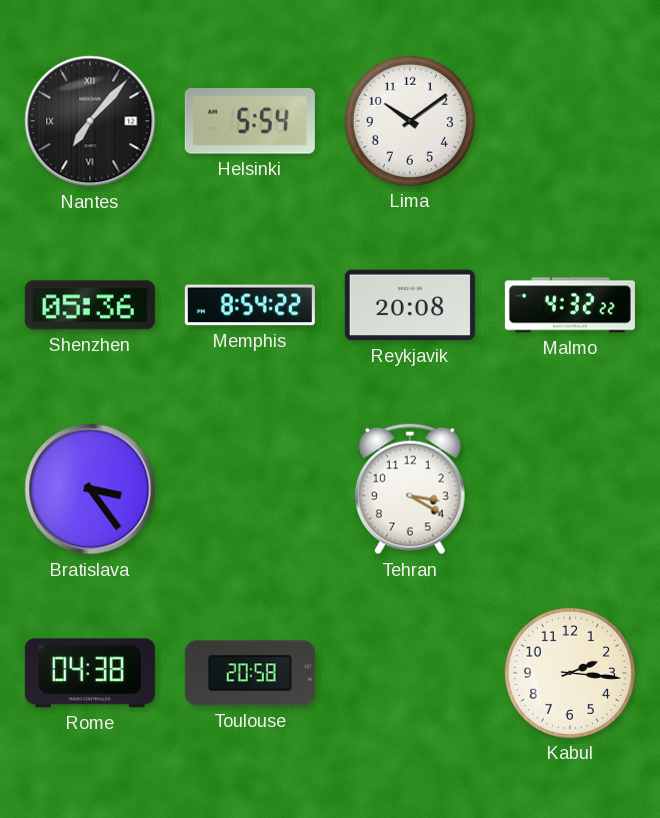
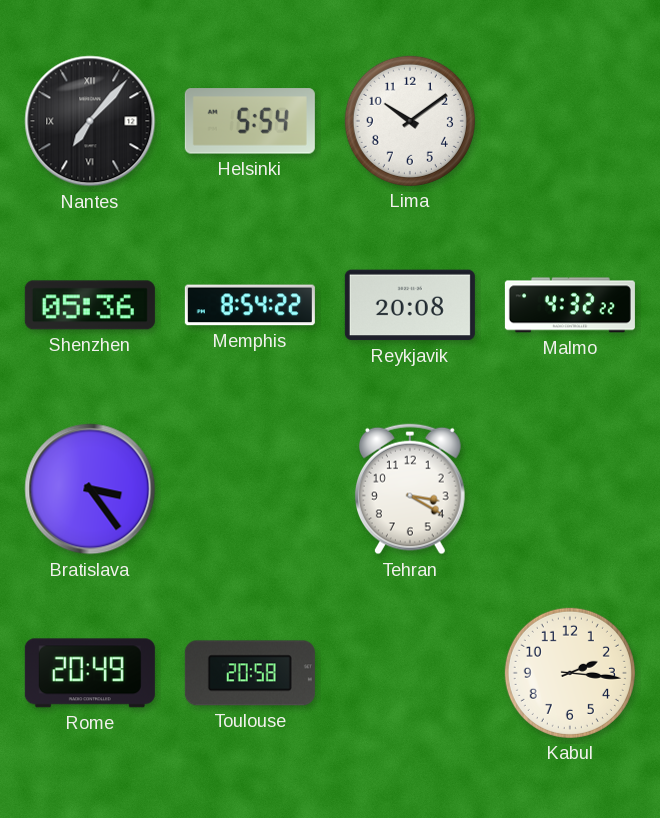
Rome: 04:38 -> 20:49 (90, 673)
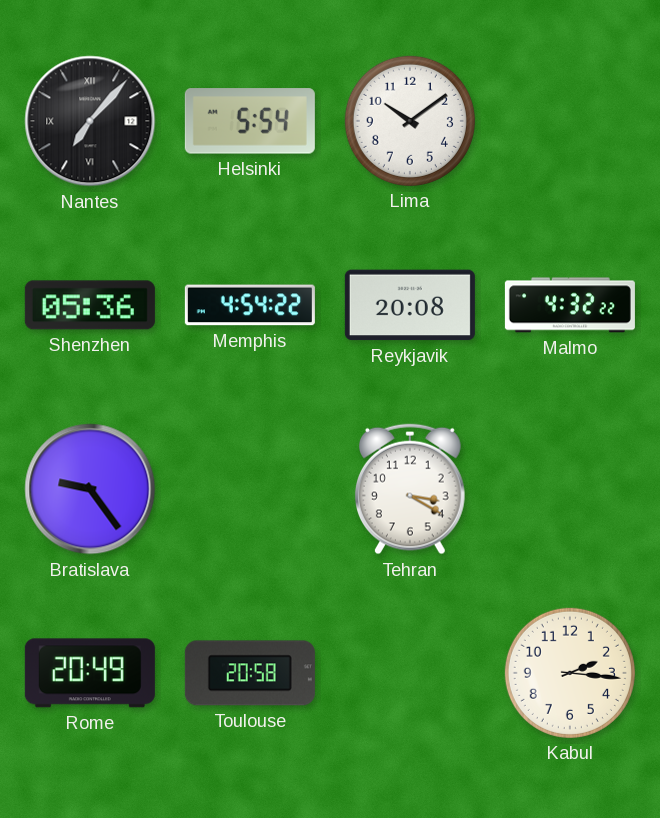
Memphis: 8:54 -> 4:54 (250, 305)
Bratislava: 3:24 -> 9:24 (90, 489)
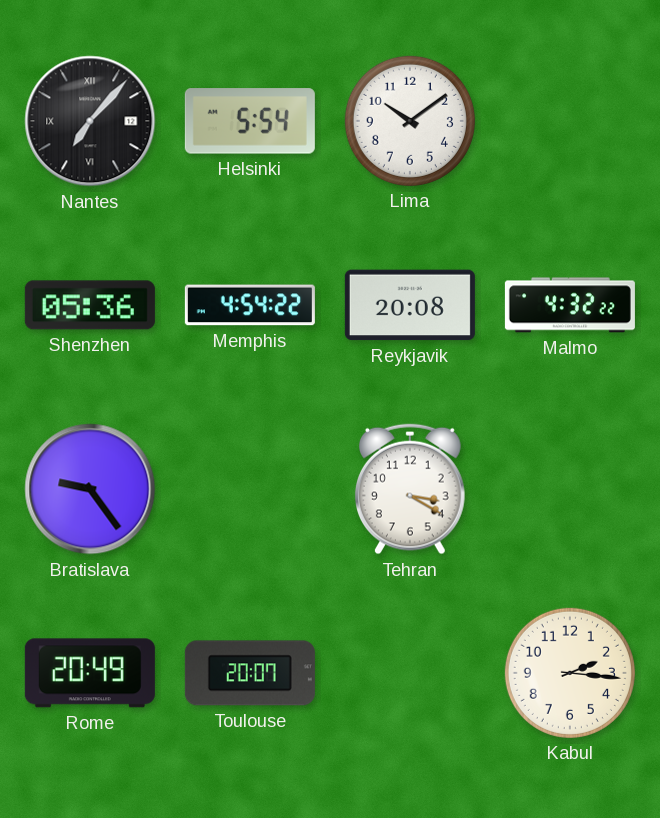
Toulouse: 20:58 -> 20:07 (250, 673)
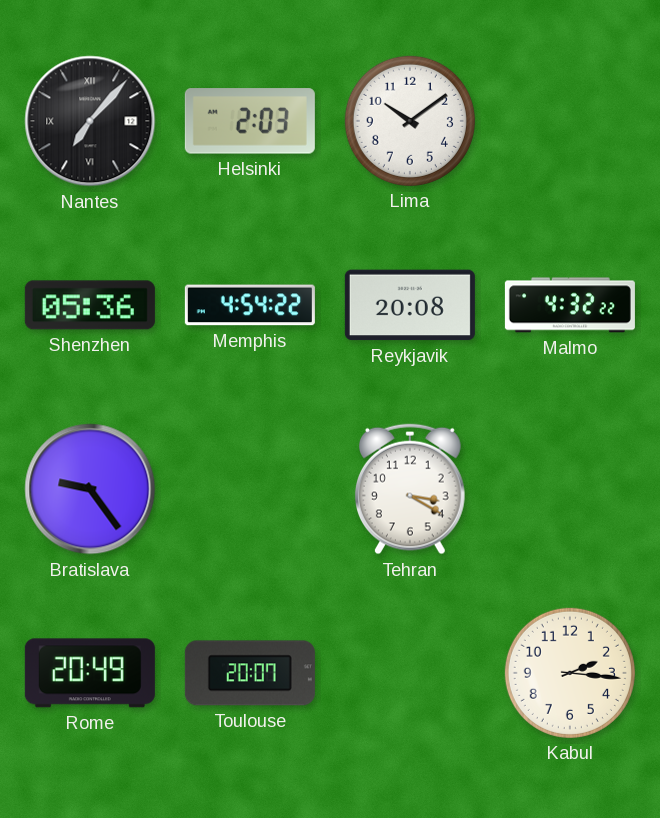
Helsinki: 5:54 -> 2:03 (250, 121)
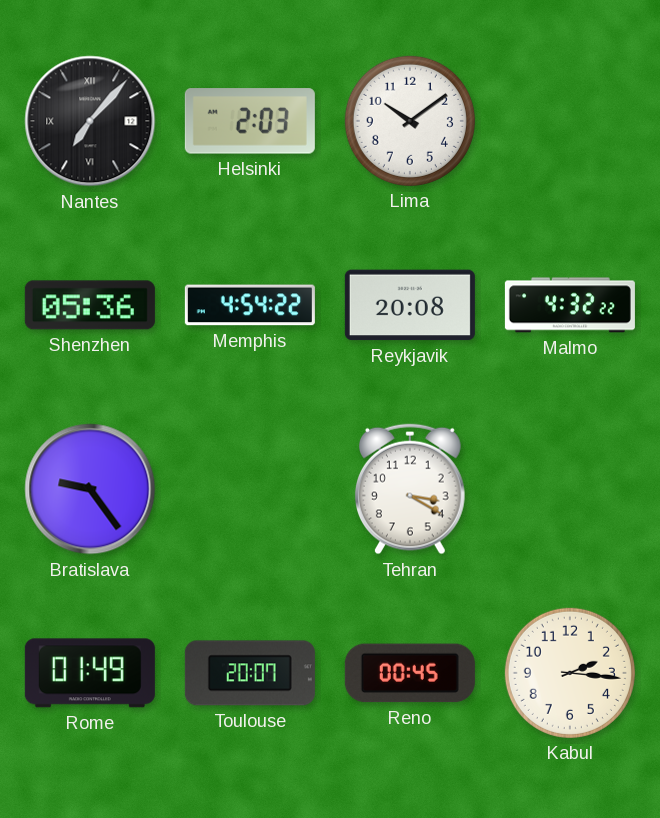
Rome: 20:49 -> 01:49 (90, 673)
Reno: none -> 00:45 (410, 673)
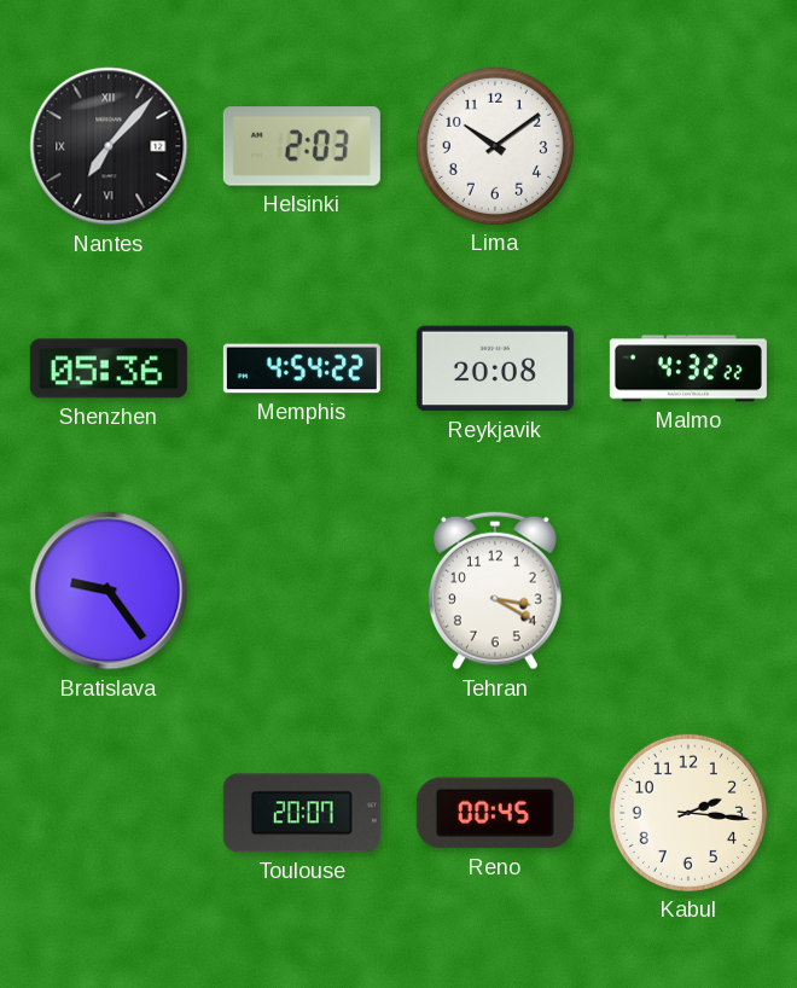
Rome: 01:49 -> none (90, 673)
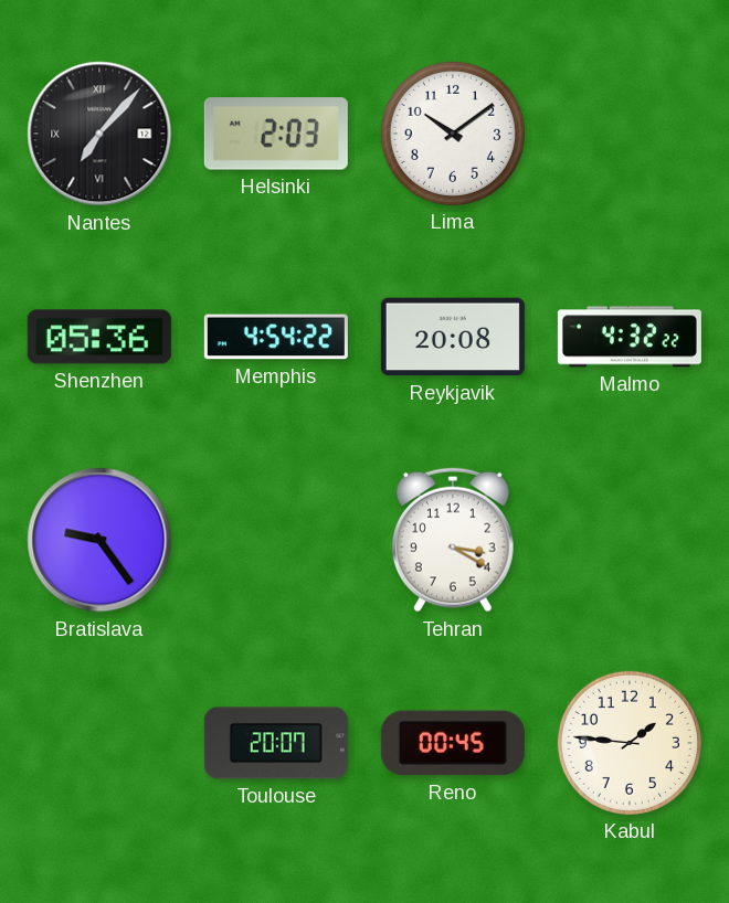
Kabul: 2:16 -> 1:46 (630, 743)
